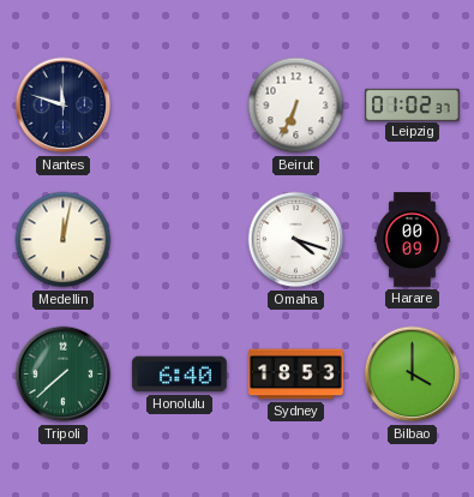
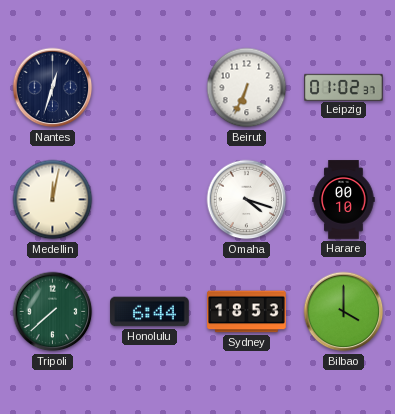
Nantes: 11:48 -> 12:33 (53, 88)
Harare: 00:09 -> 00:10 (344, 200)
Honolulu: 6:40 -> 6:44 (150, 312)
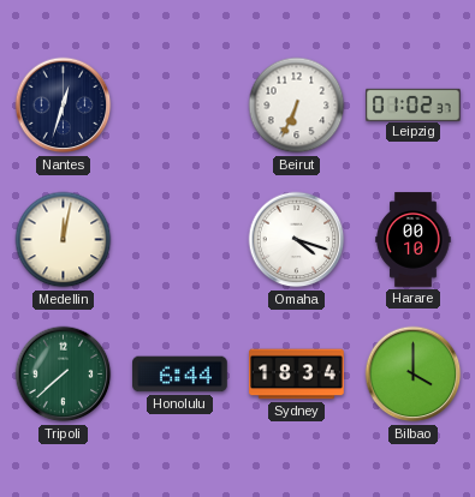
Sydney: 18:53 -> 18:34 (297, 375)
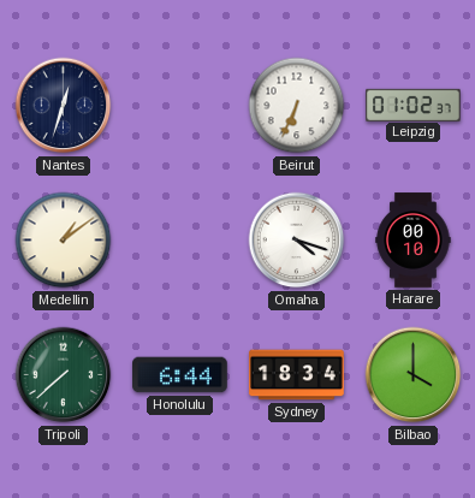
Medellin: 12:02 -> 1:09 (64, 241)
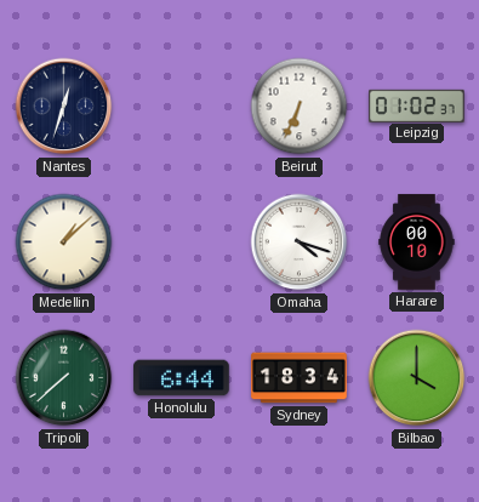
Medellin: 1:09 -> 1:08 (64, 243)
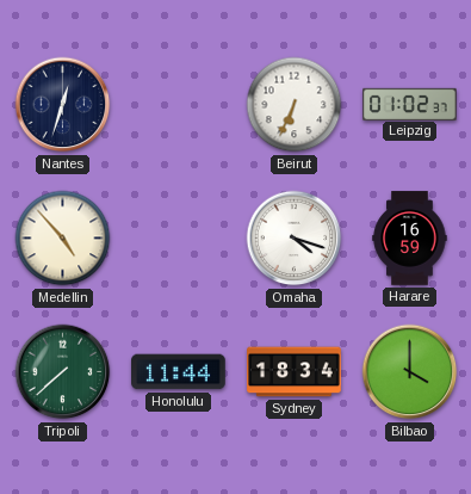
Medellin: 1:08 -> 4:53 (63, 239)
Harare: 00:10 -> 16:59 (410, 239)
Honolulu: 6:44 -> 11:44 (179, 372)
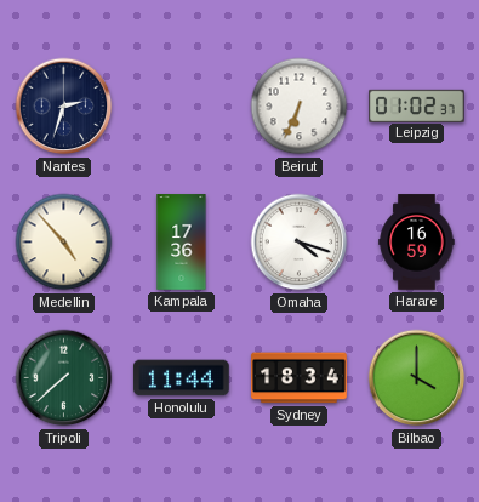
Nantes: 12:33 -> 2:33 (64, 107)
Kampala: none -> 17:36 (182, 243)
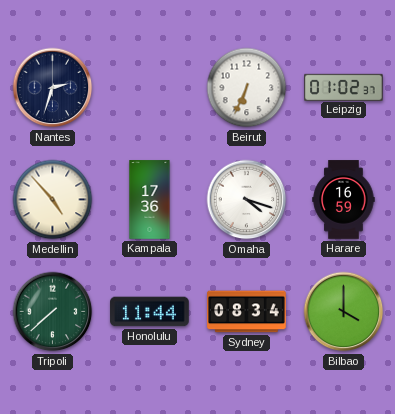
Sydney: 18:34 -> 08:34 (247, 312)
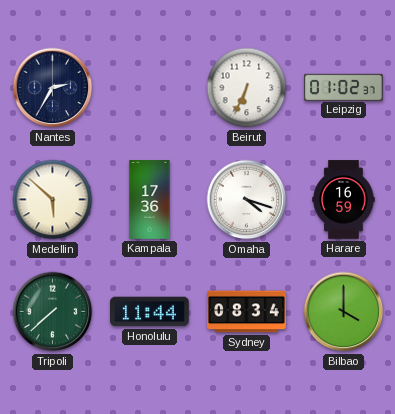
Nantes: 2:33 -> 2:35 (53, 88)
Medellin: 4:53 -> 5:52 (53, 200)
